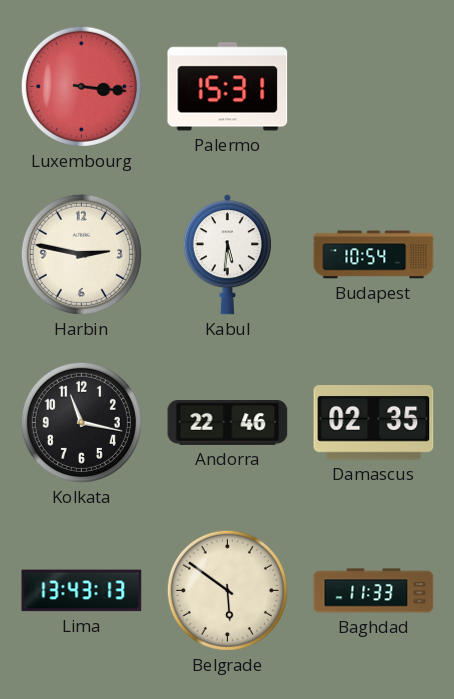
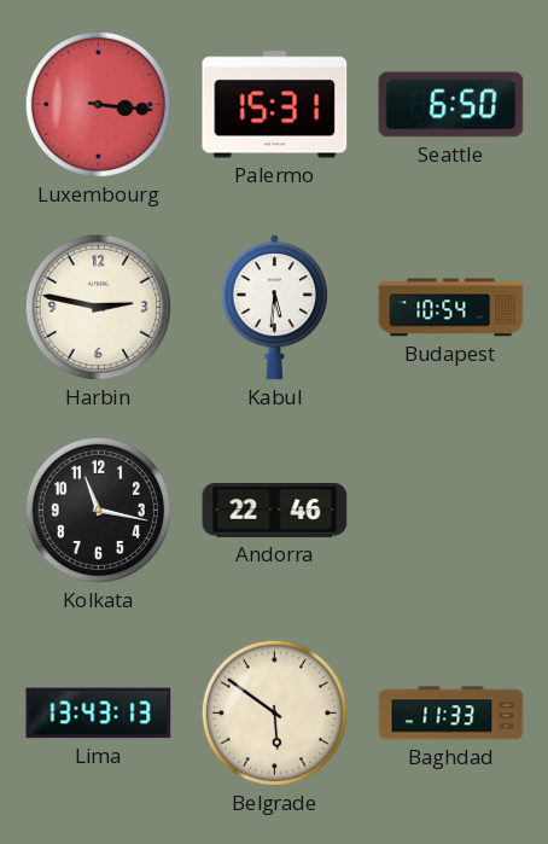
Seattle: none -> 6:50 (451, 105)
Damascus: 02:35 -> none (374, 423)
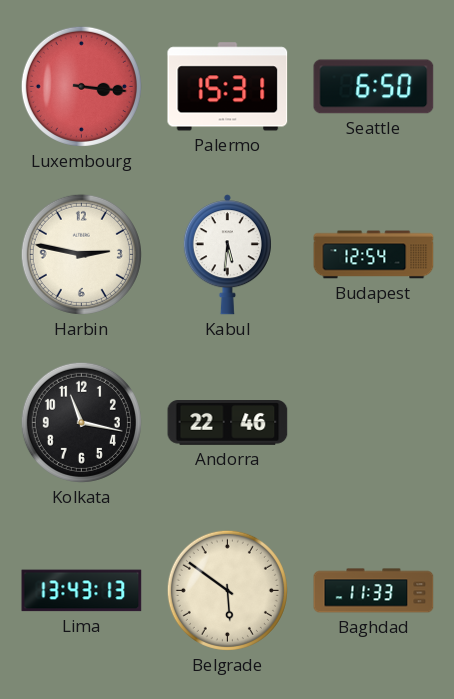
Budapest: 10:54 -> 12:54 (374, 255)
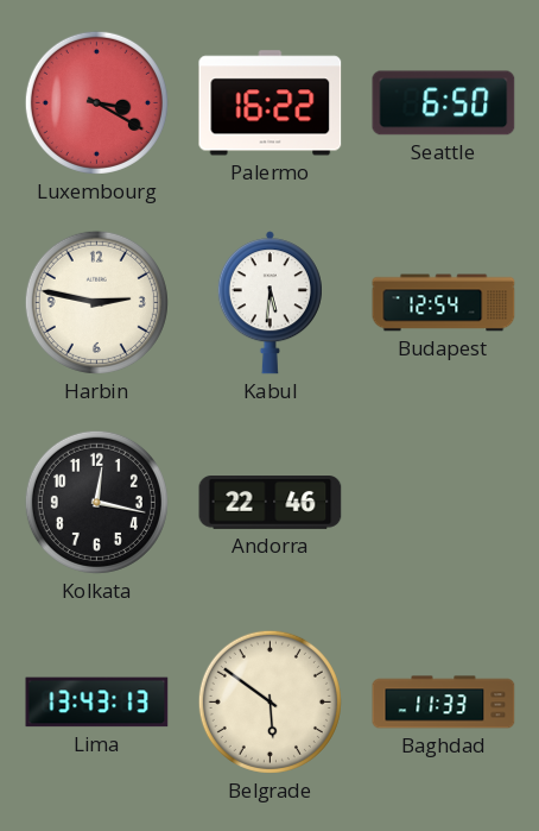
Luxembourg: 3:16 -> 3:20 (96, 102)
Palermo: 15:31 -> 16:22 (271, 103)
Kolkata: 11:17 -> 12:17 (96, 502)
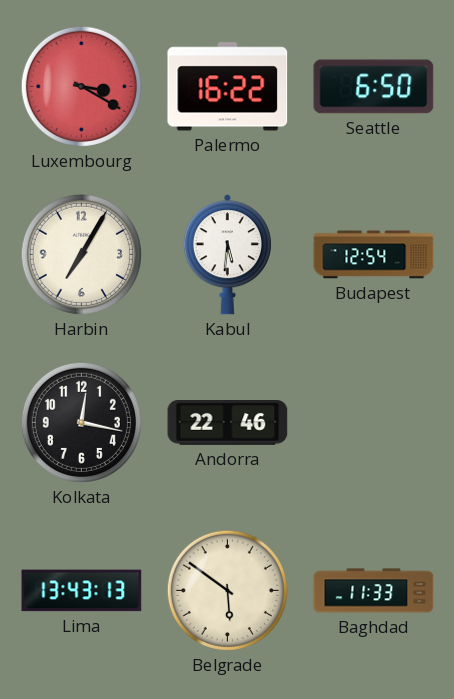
Harbin: 2:47 -> 7:05 (81, 254)
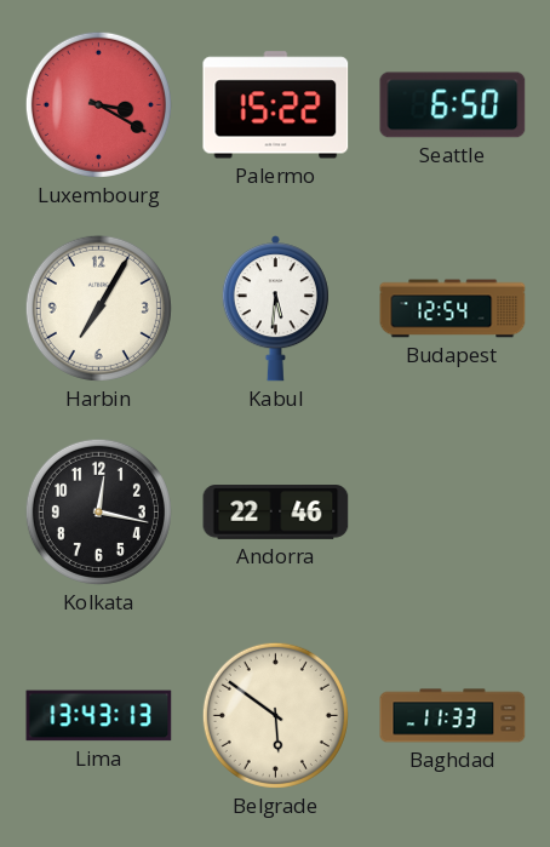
Palermo: 16:22 -> 15:22 (276, 105)
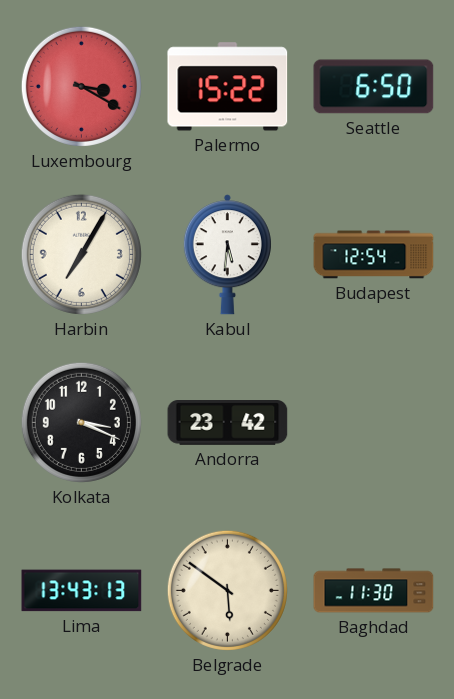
Kolkata: 12:17 -> 3:19 (81, 422)
Andorra: 22:46 -> 23:42 (228, 423)
Baghdad: 11:33 -> 11:30 (374, 591)
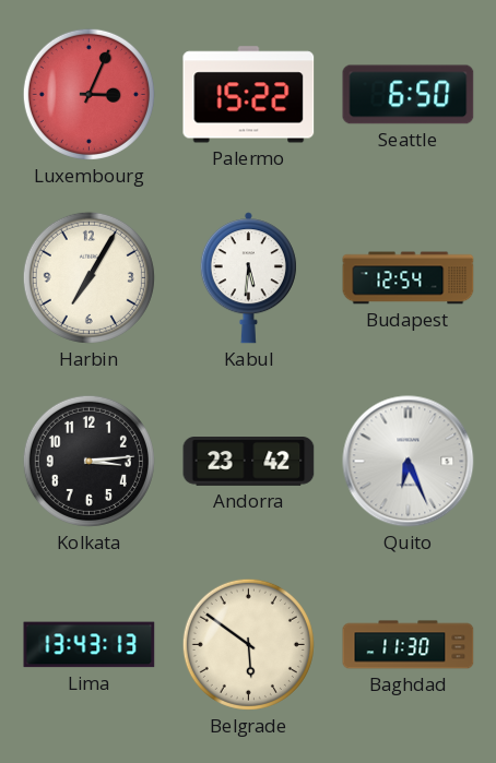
Luxembourg: 3:20 -> 3:04 (88, 94)
Kolkata: 3:19 -> 3:14 (88, 461)
Quito: none -> 6:26 (409, 462)
